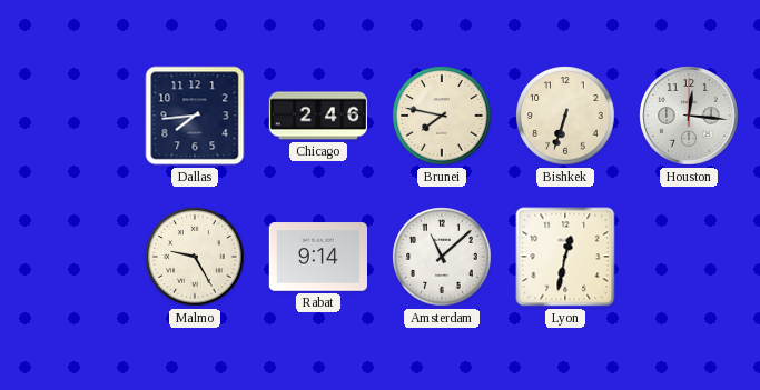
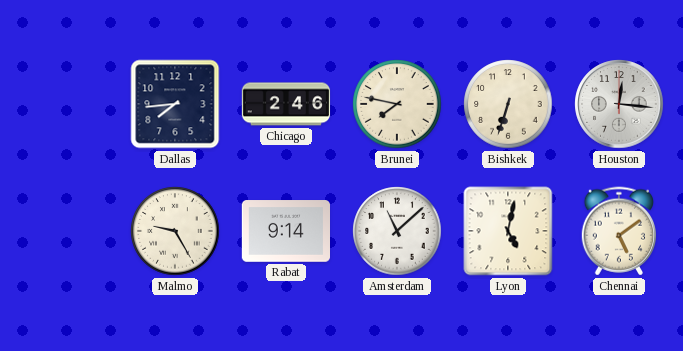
Lyon: 12:32 -> 5:02 (508, 231)
Chennai: none -> 5:09 (618, 231)
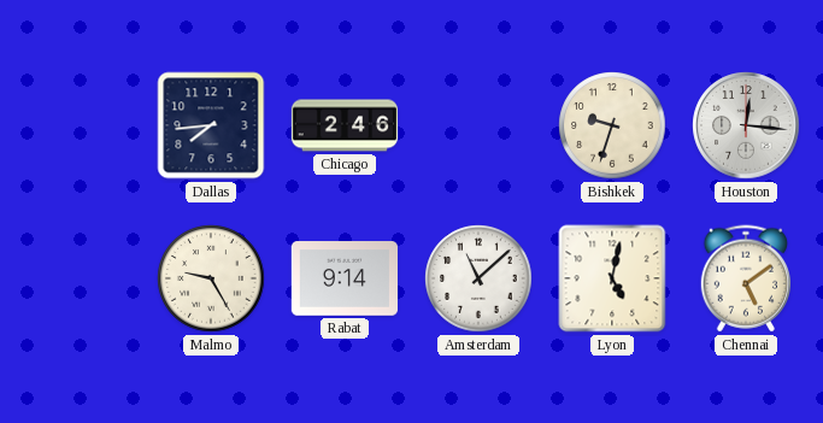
Brunei: 7:47 -> none (397, 104)
Bishkek: 6:33 -> 9:33 (612, 125)
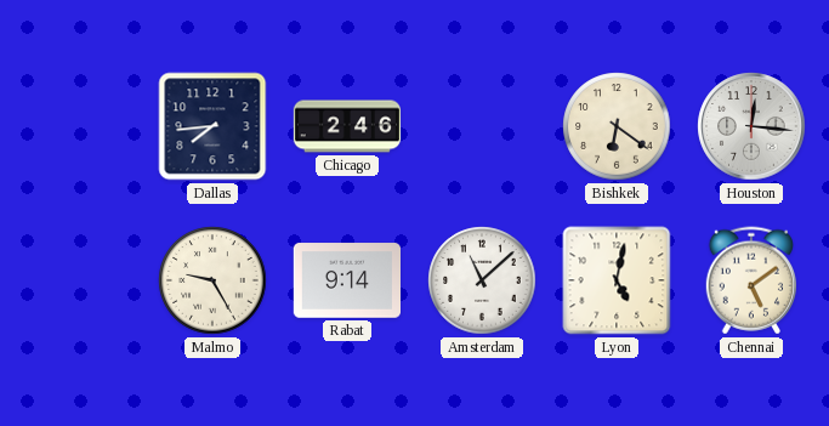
Bishkek: 9:33 -> 6:21 (617, 126)
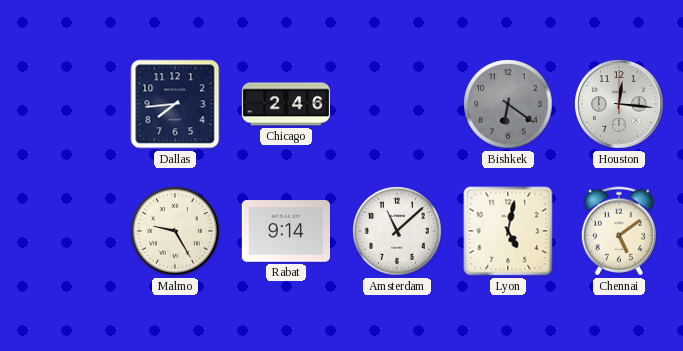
Bishkek dial: cream -> grey (508, 104)
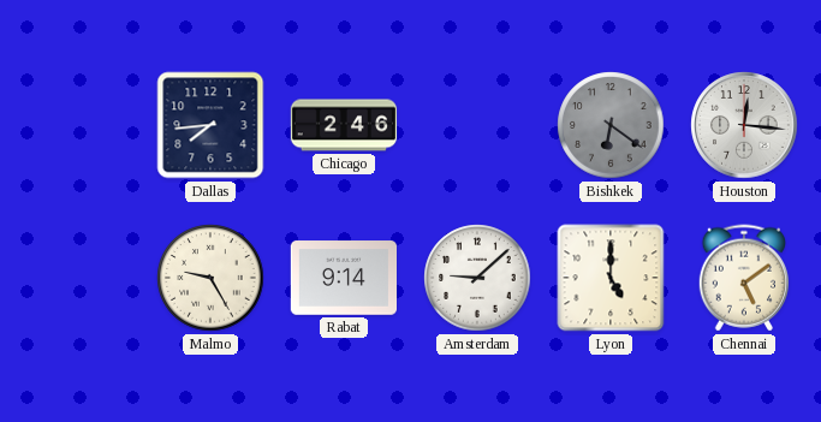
Amsterdam: 11:08 -> 9:08 (477, 278)
Lyon: 5:02 -> 5:00 (611, 278)
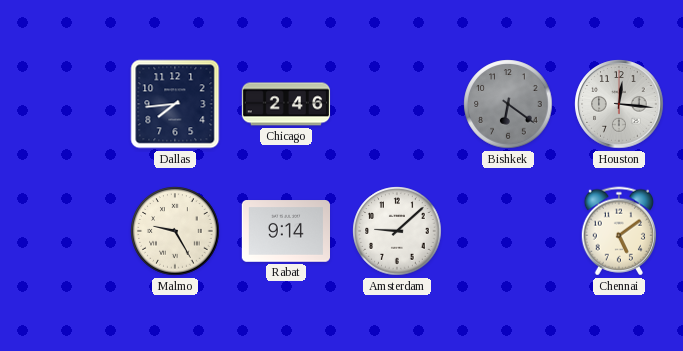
Lyon: 5:00 -> none (611, 278)
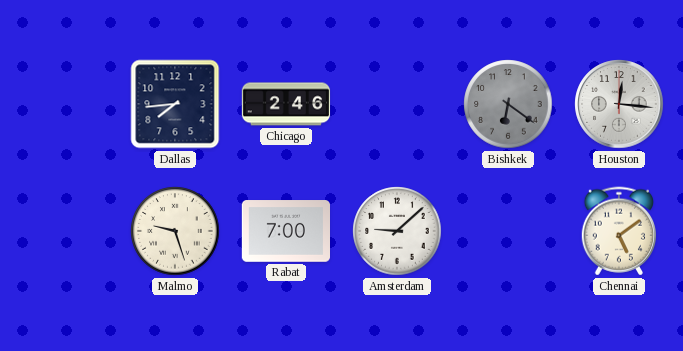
Malmo: 9:25 -> 9:27 (175, 231)
Rabat: 9:14 -> 7:00 (285, 231)
